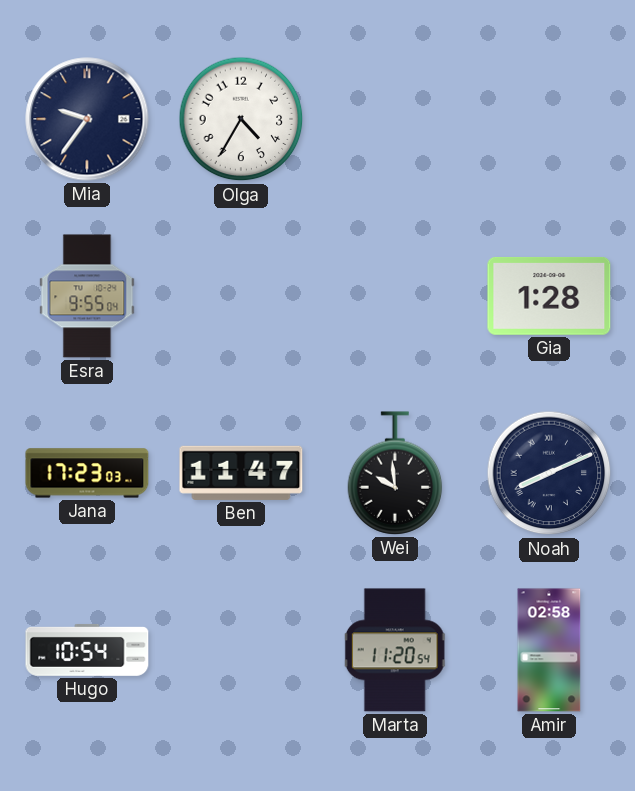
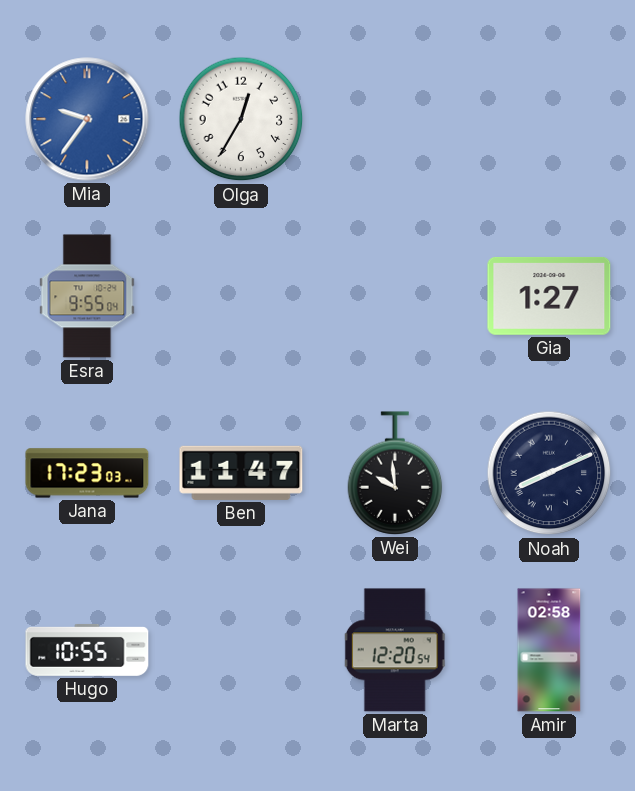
Mia dial: navy -> blue (87, 119)
Olga: 4:35 -> 12:35 (241, 119)
Gia: 1:28 -> 1:27 (549, 296)
Hugo: 10:54 -> 10:55 (87, 650)
Marta: 11:20 -> 12:20 (395, 650)
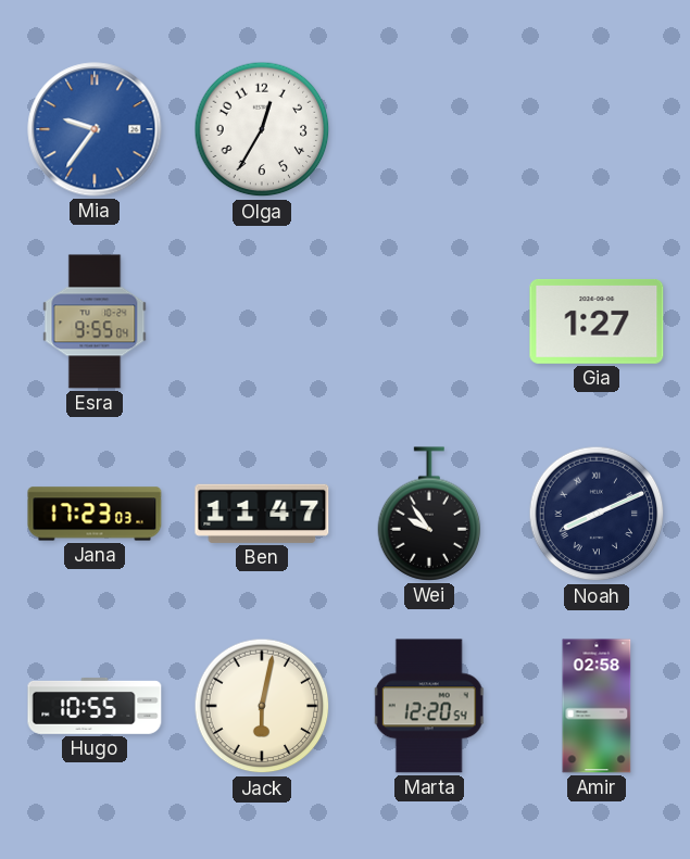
Wei: 9:59 -> 9:54 (429, 514)
Jack: none -> 6:02 (262, 706)
